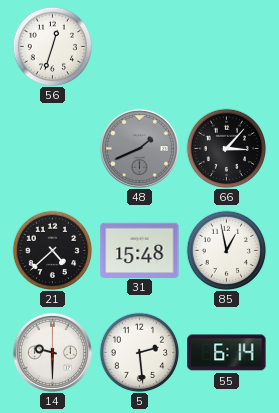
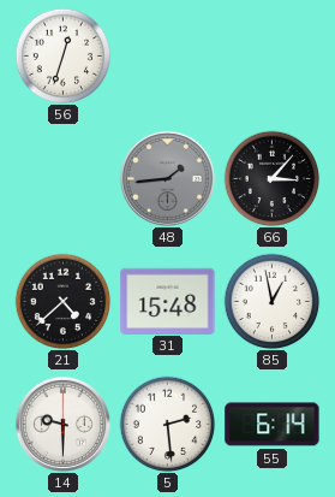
48: 1:41 -> 1:44 (167, 178)
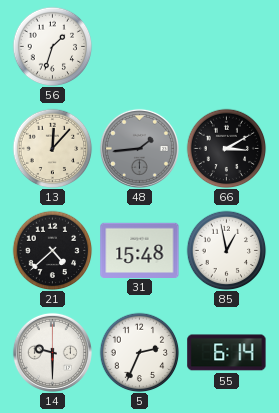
56: 12:33 -> 1:33 (52, 46)
13: none -> 12:07 (52, 148)
66: 3:07 -> 3:10 (226, 148)
5: 2:29 -> 2:34 (139, 352)
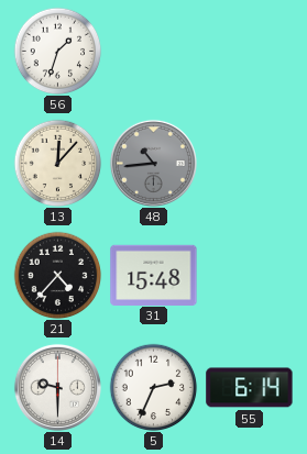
48: 1:44 -> 10:44 (153, 163)
66: 3:10 -> none (226, 148)
21: 4:38 -> 4:37 (57, 275)
85: 12:58 -> none (226, 250)
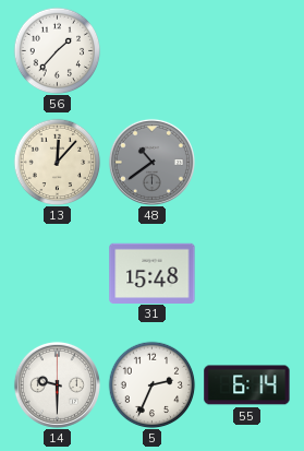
56: 1:33 -> 1:37 (57, 50)
48: 10:44 -> 10:39 (151, 162)
21: 4:37 -> none (57, 275)
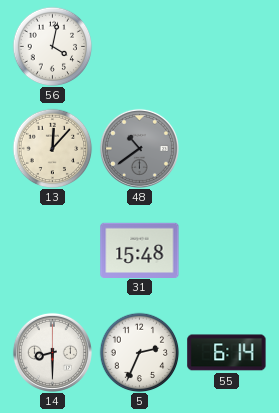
56: 1:37 -> 4:02 (52, 46)
14: 9:30 -> 8:30 (52, 352)
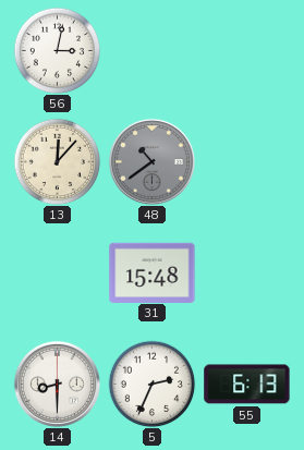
56: 4:02 -> 3:02 (57, 50)
55: 6:14 -> 6:13 (247, 385)
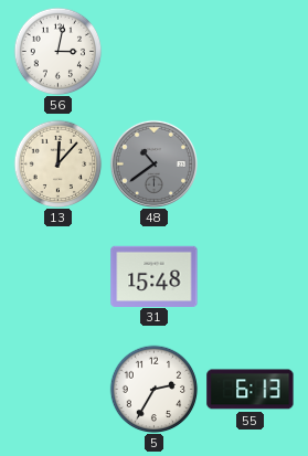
14: 8:30 -> none (57, 384)
5: 2:34 -> 2:35 (153, 389)
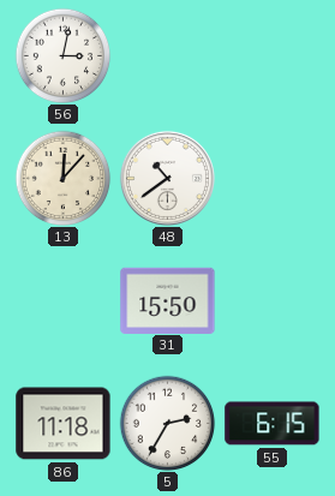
48 dial: grey -> white (167, 178)
31: 15:48 -> 15:50 (168, 300)
86: none -> 11:18 (64, 424)
55: 6:13 -> 6:15 (273, 424)
